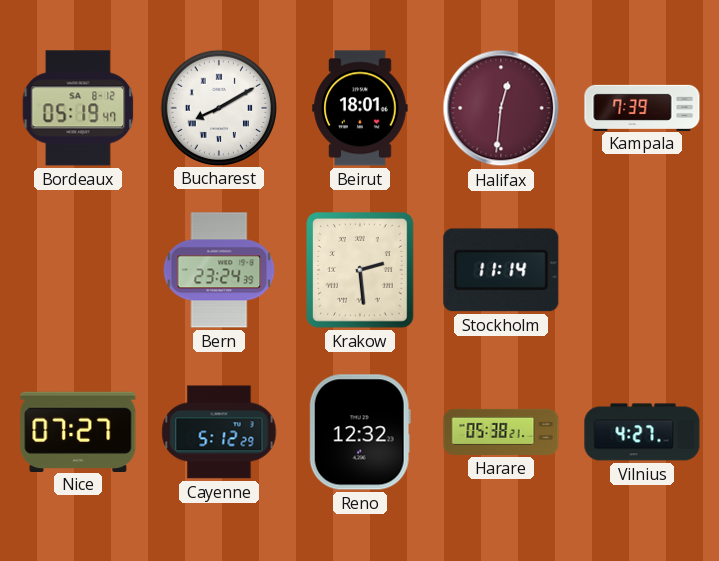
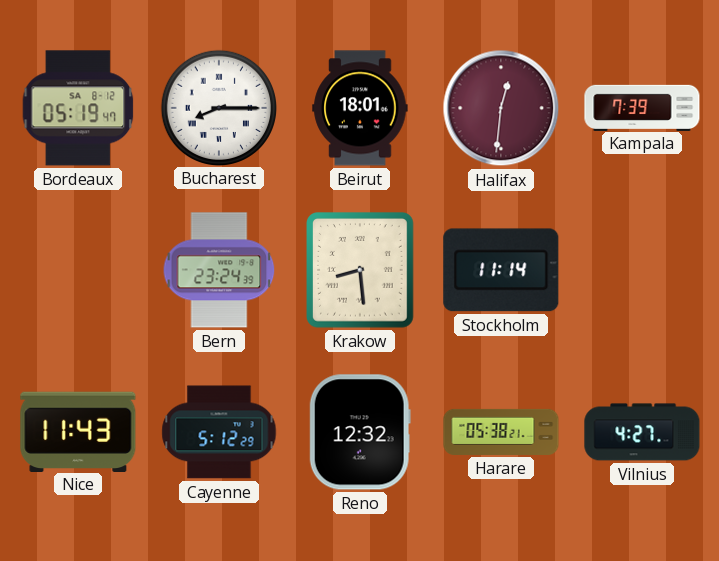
Bucharest: 8:10 -> 8:15 (218, 107)
Krakow: 2:29 -> 8:29 (361, 271)
Nice: 07:27 -> 11:43 (78, 431)
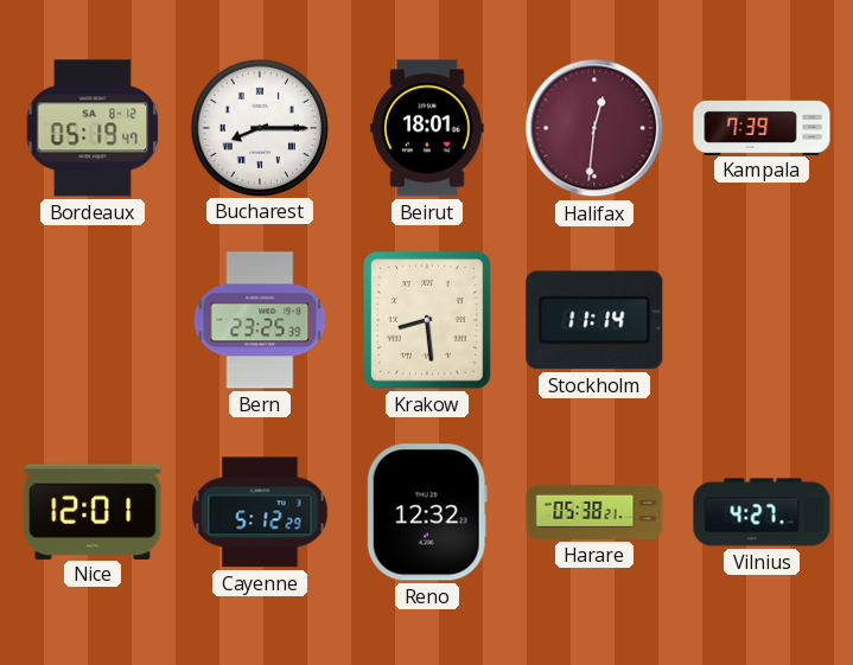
Bern: 23:24 -> 23:25 (260, 320)
Nice: 11:43 -> 12:01 (93, 511)
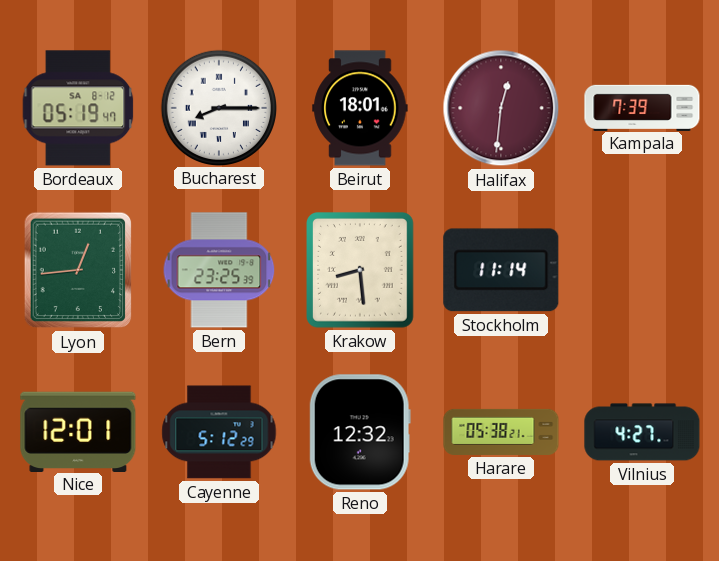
Lyon: none -> 12:44 (78, 270)
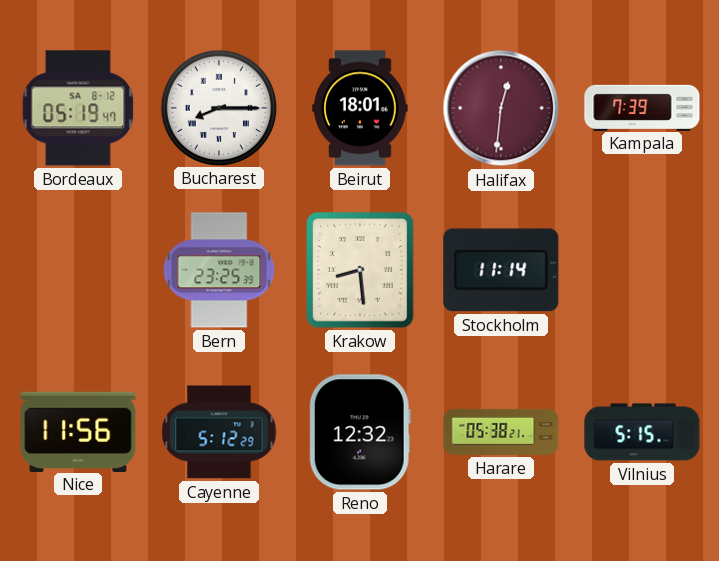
Lyon: 12:44 -> none (78, 270)
Nice: 12:01 -> 11:56 (78, 431)
Vilnius: 4:27 -> 5:15 (642, 432)
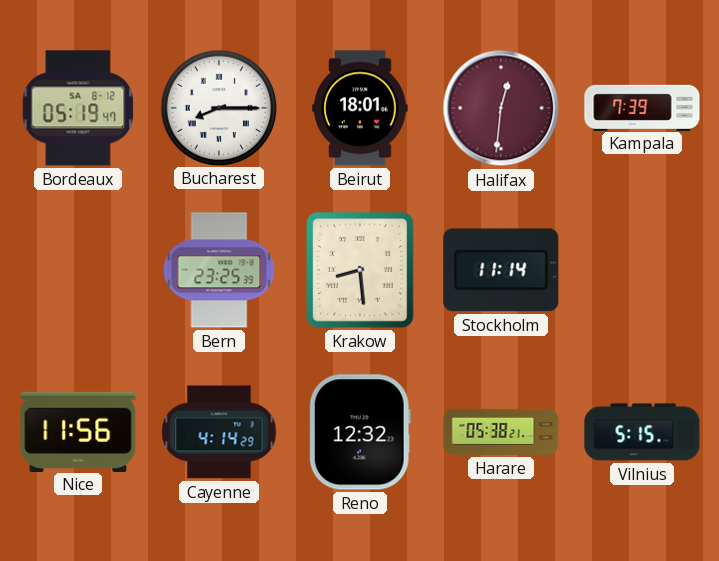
Cayenne: 5:12 -> 4:14 (219, 432)
